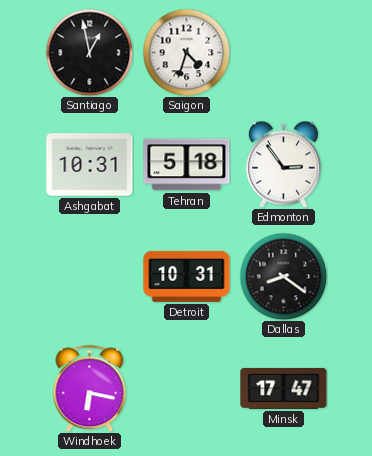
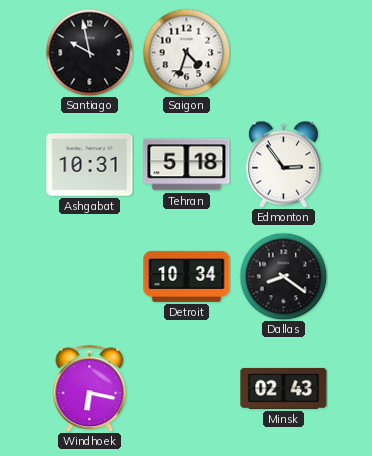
Santiago: 12:58 -> 9:58 (89, 52)
Detroit: 10:31 -> 10:34 (187, 276)
Minsk: 17:47 -> 02:43 (284, 388)
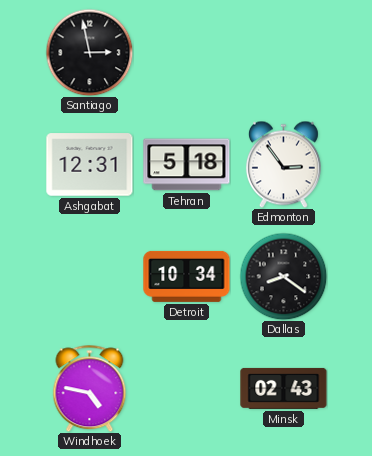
Santiago: 9:58 -> 2:58 (89, 52)
Saigon: 4:33 -> none (186, 52)
Ashgabat: 10:31 -> 12:31 (90, 165)
Windhoek: 6:17 -> 4:47 (90, 388)
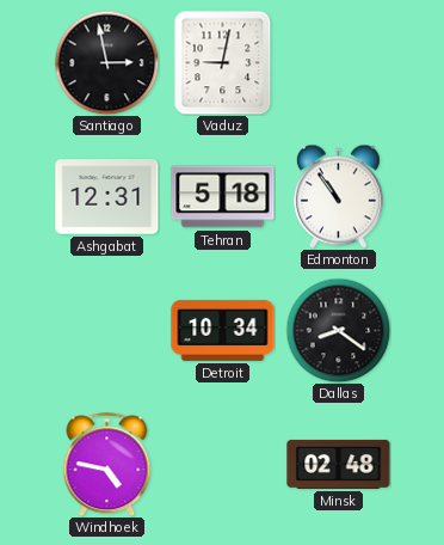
Vaduz: none -> 9:02 (223, 62)
Edmonton: 2:54 -> 10:54 (338, 196)
Minsk: 02:43 -> 02:48 (339, 464)
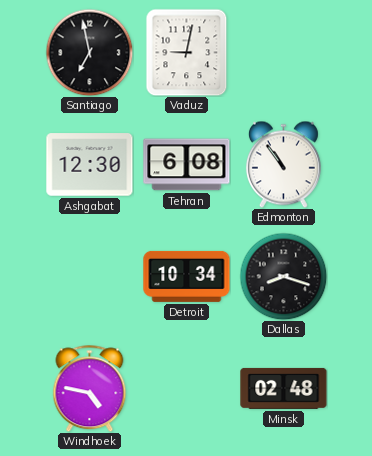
Santiago: 2:58 -> 6:58 (89, 52)
Ashgabat: 12:31 -> 12:30 (90, 165)
Tehran: 5:18 -> 6:08 (187, 165)
Dallas: 8:21 -> 8:18 (283, 276)
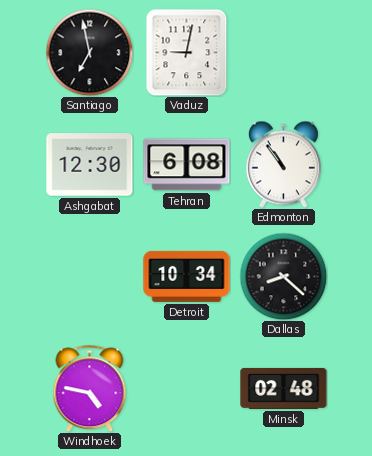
Dallas: 8:18 -> 8:22 (283, 276)
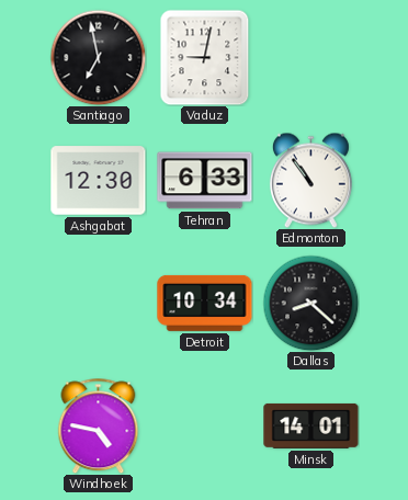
Tehran: 6:08 -> 6:33 (205, 181)
Minsk: 02:48 -> 14:01 (311, 425)
